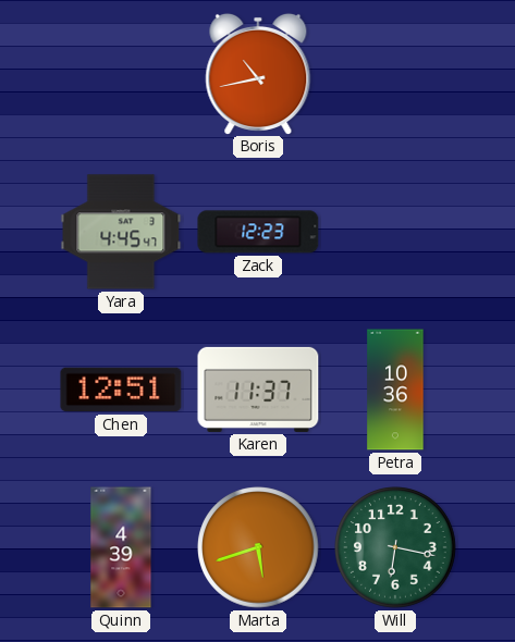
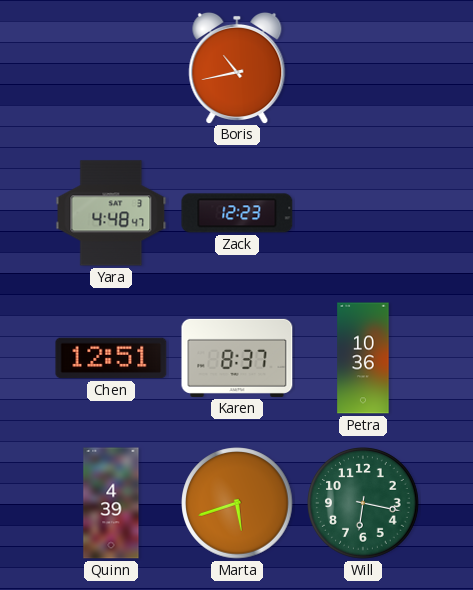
Yara: 4:45 -> 4:48 (111, 213)
Karen: 11:37 -> 8:37 (237, 358)
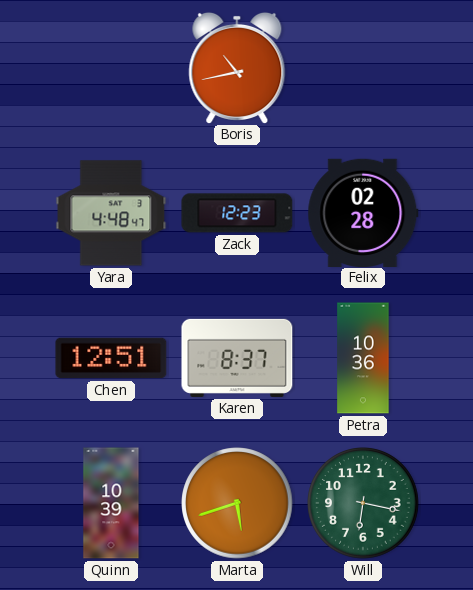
Felix: none -> 02:28 (363, 212)
Quinn: 4:39 -> 10:39 (111, 503)
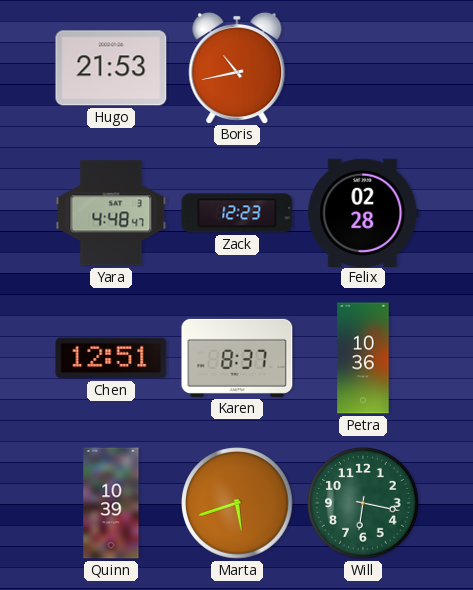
Hugo: none -> 21:53 (111, 68)
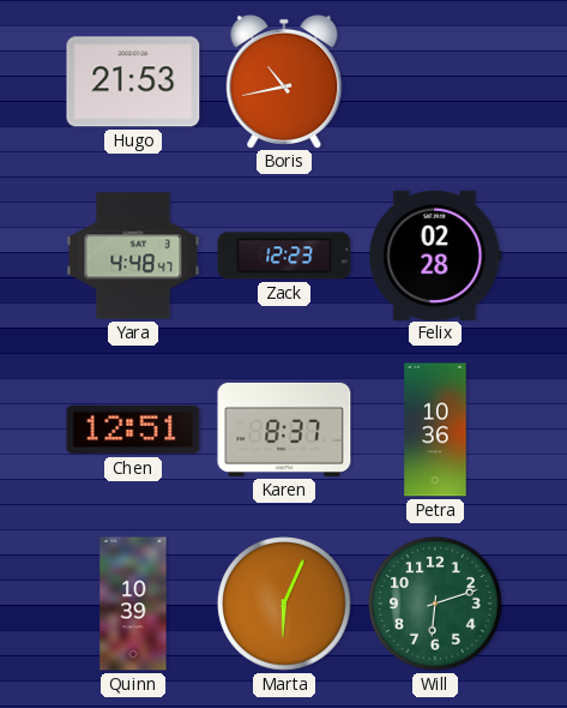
Marta: 5:42 -> 6:04 (284, 604)
Will: 6:17 -> 6:12 (435, 604)
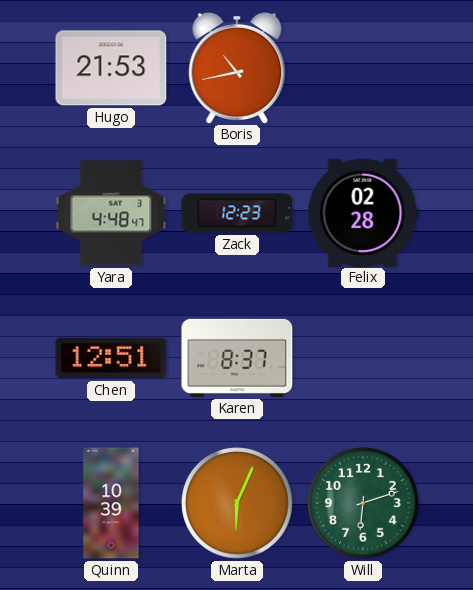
Petra: 10:36 -> none (435, 430)
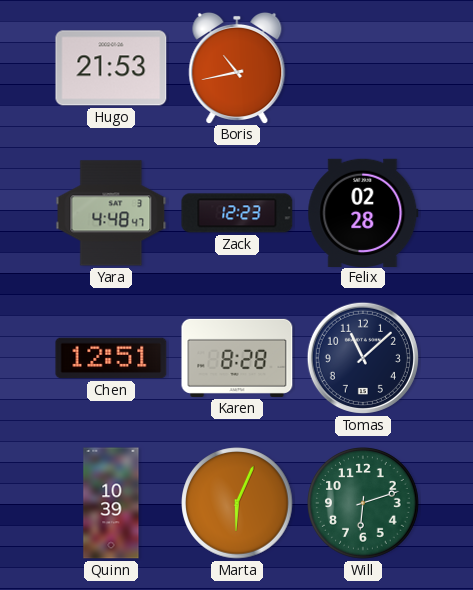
Karen: 8:37 -> 8:28 (237, 358)
Tomas: none -> 11:08 (363, 358)
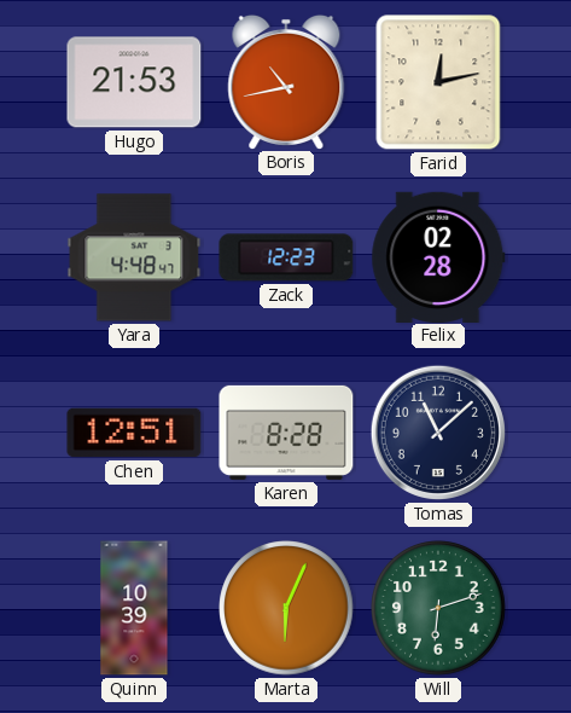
Farid: none -> 12:13 (438, 82)
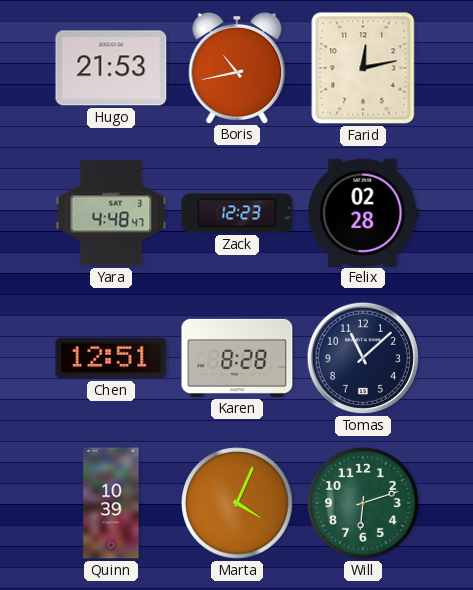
Marta: 6:04 -> 4:04 (237, 503)
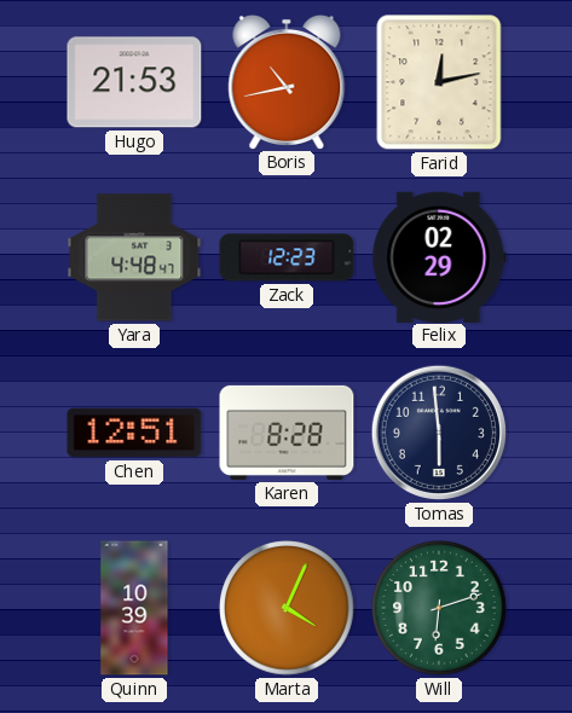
Felix: 02:28 -> 02:29 (439, 256)
Tomas: 11:08 -> 5:59 (439, 433)
